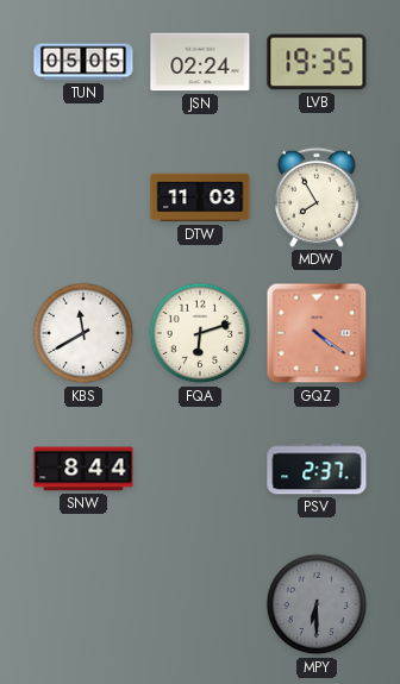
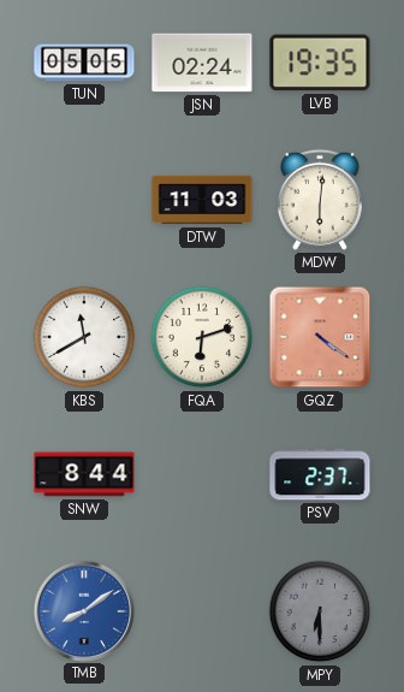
MDW: 7:55 -> 6:01 (320, 200)
TMB: none -> 8:09 (83, 610)
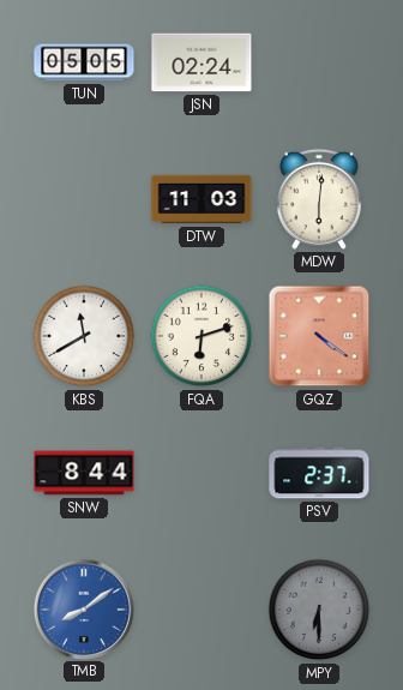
LVB: 19:35 -> none (320, 63)
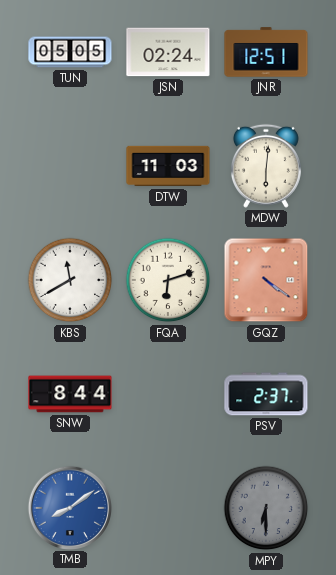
JNR: none -> 12:51 (266, 52)
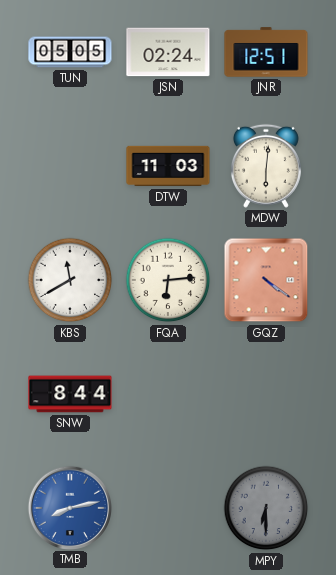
FQA: 6:12 -> 6:14 (168, 280)
PSV: 2:37 -> none (266, 394)
TMB: 8:09 -> 8:13 (69, 507)
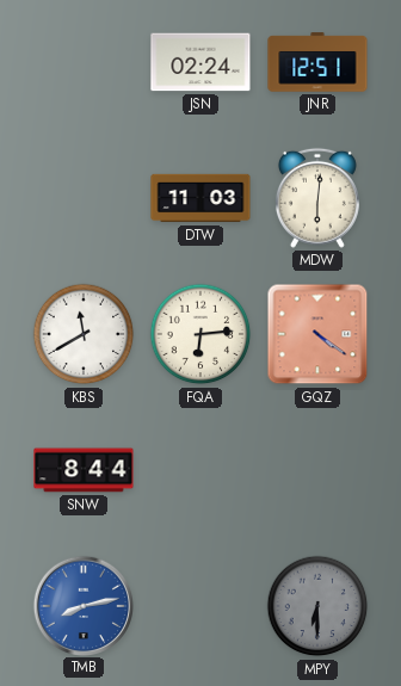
TUN: 05:05 -> none (70, 52)
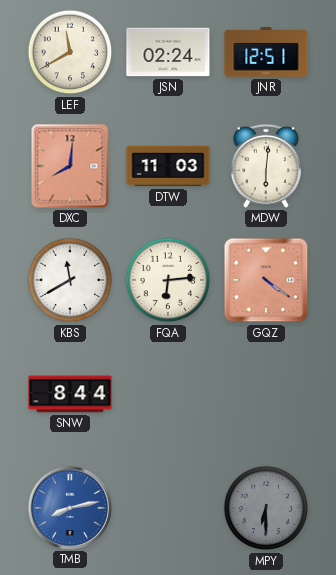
LEF: none -> 11:40 (70, 52)
DXC: none -> 8:01 (70, 166)
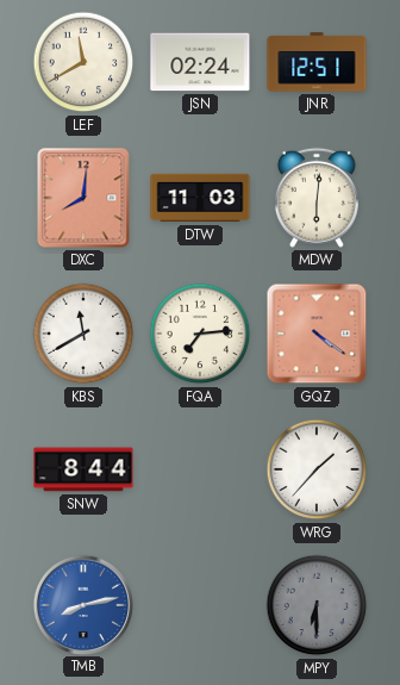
FQA: 6:14 -> 7:14 (200, 334)
WRG: none -> 1:37 (317, 469)
